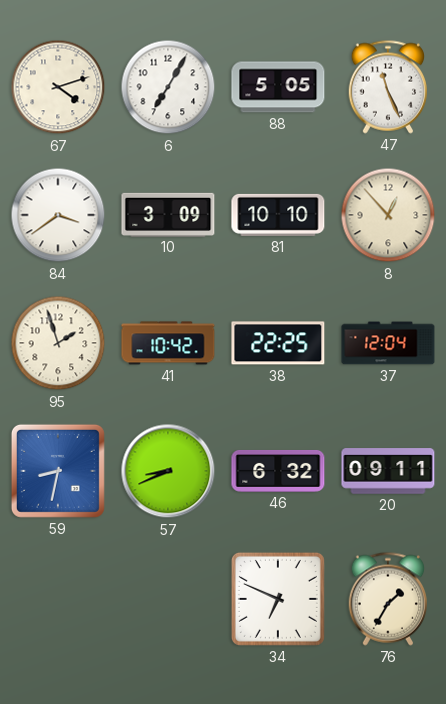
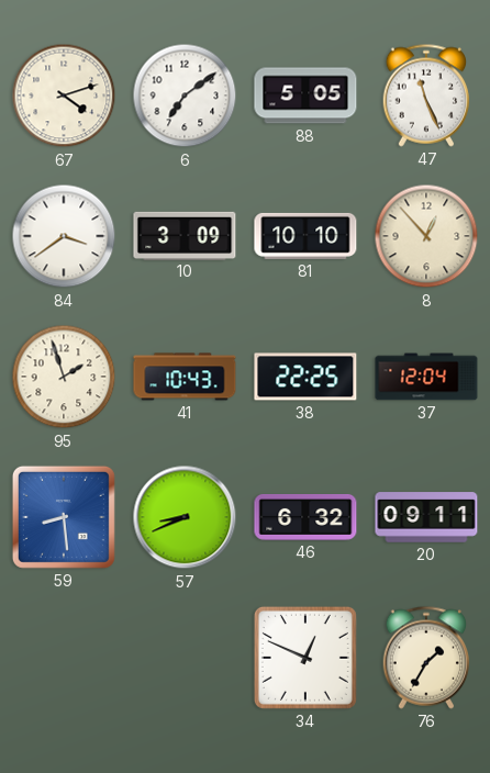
6: 7:05 -> 7:09 (185, 96)
41: 10:42 -> 10:43 (185, 377)
59: 8:32 -> 8:29 (64, 517)
34: 6:49 -> 12:49 (305, 658)
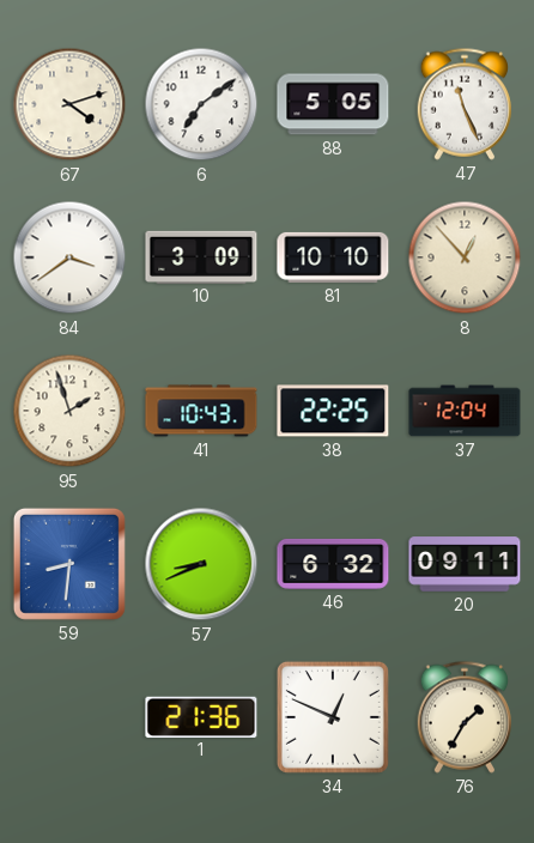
59: 8:29 -> 8:31 (69, 564)
1: none -> 21:36 (201, 716)
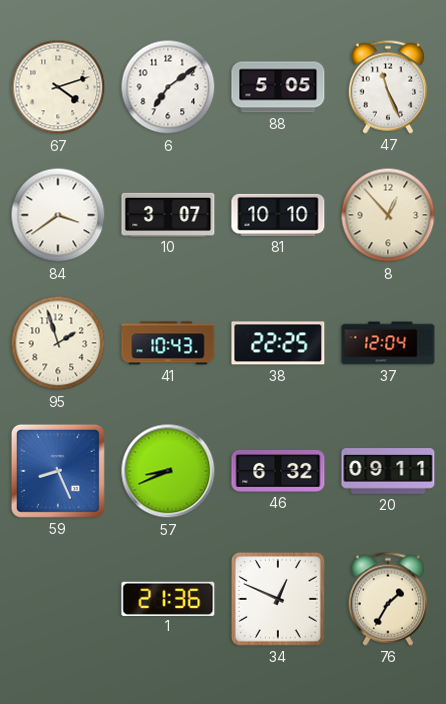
10: 3:09 -> 3:07 (168, 214)
59: 8:31 -> 8:26 (58, 471)
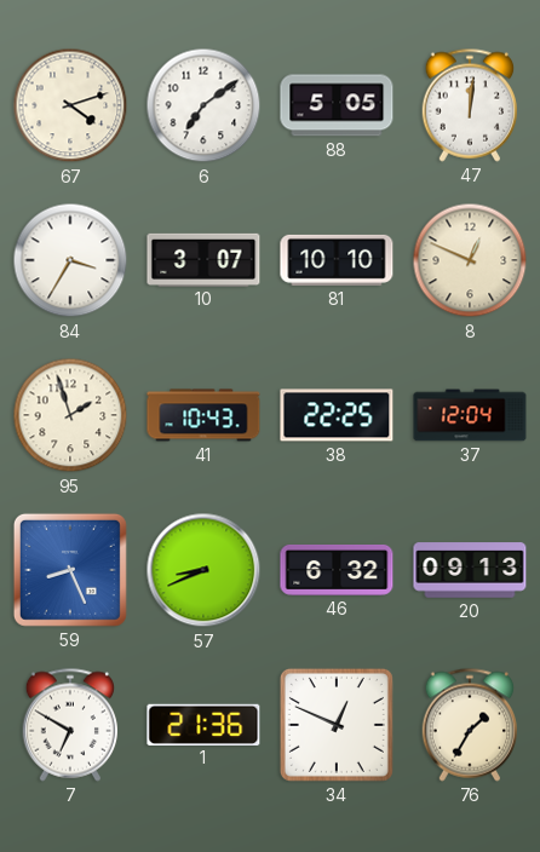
47: 11:26 -> 12:01 (469, 105)
84: 3:39 -> 3:35 (70, 260)
8: 12:53 -> 12:49 (470, 260)
20: 09:11 -> 09:13 (470, 570)
7: none -> 6:50 (69, 725)
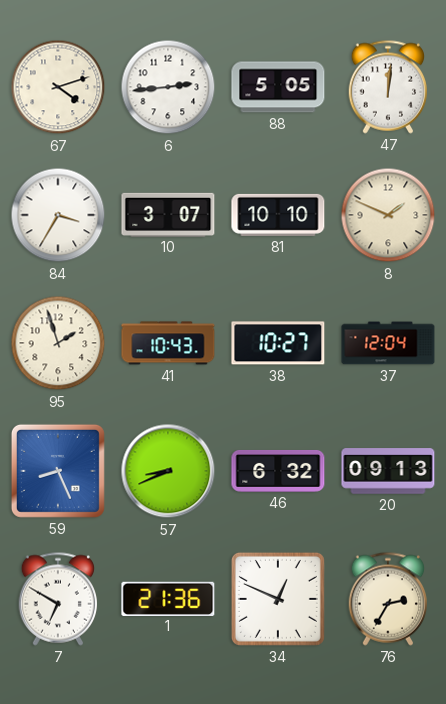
6: 7:09 -> 2:44 (168, 87)
8: 12:49 -> 1:49 (388, 215)
38: 22:25 -> 10:27 (278, 343)
76: 1:35 -> 2:35 (387, 599)
